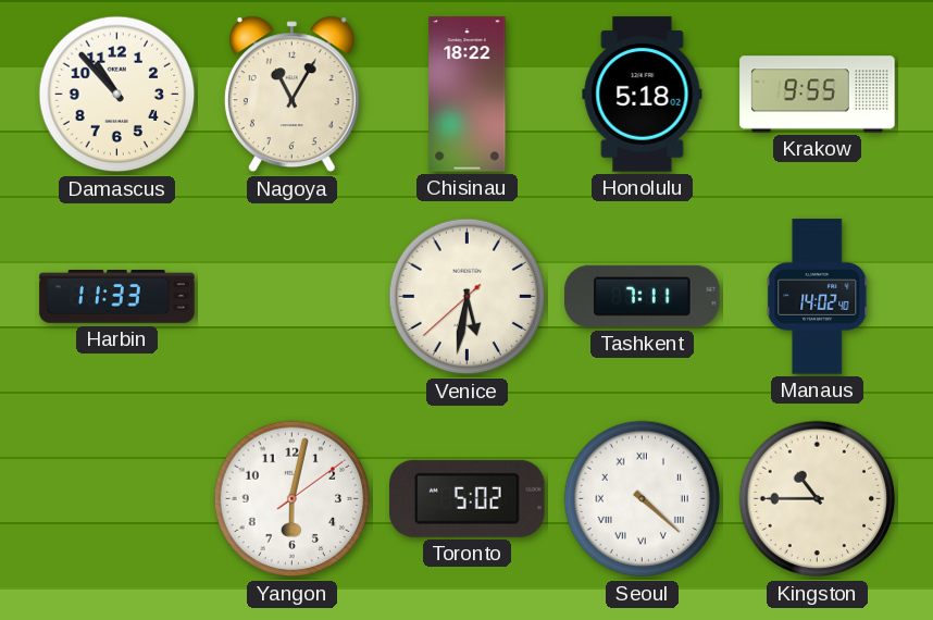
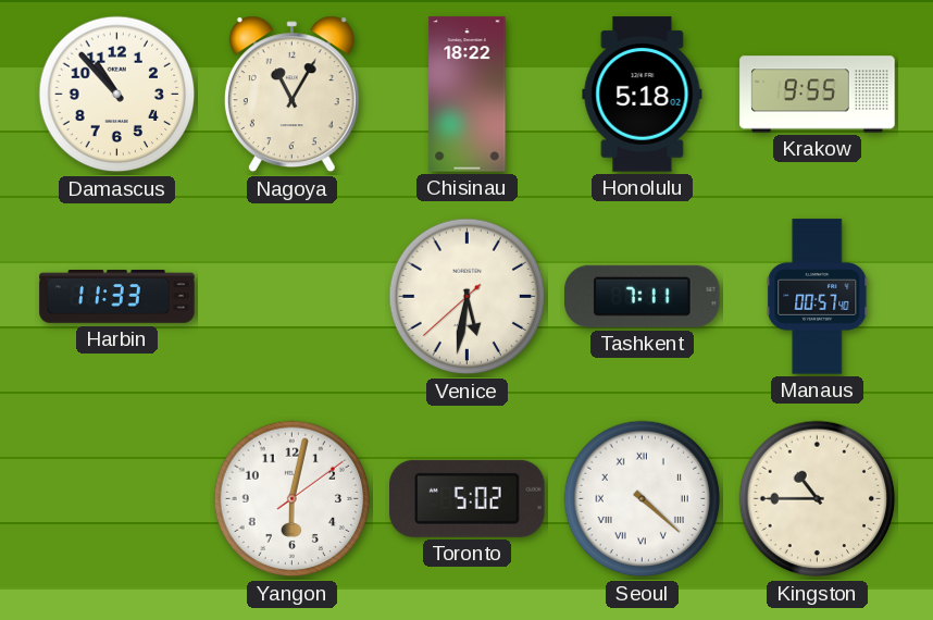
Manaus: 14:02 -> 00:57 (818, 297)
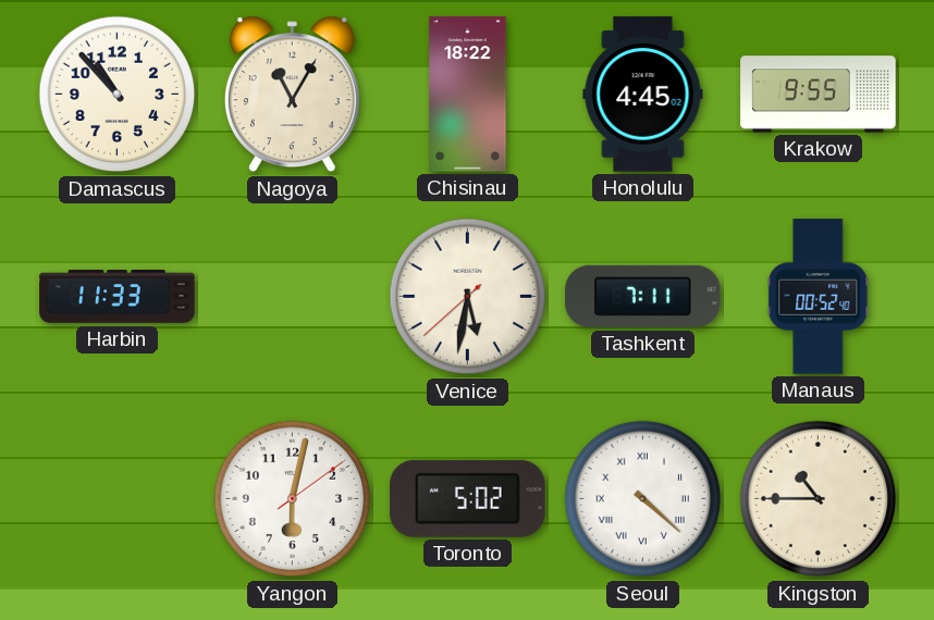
Honolulu: 5:18 -> 4:45 (643, 95)
Manaus: 00:57 -> 00:52 (819, 297)
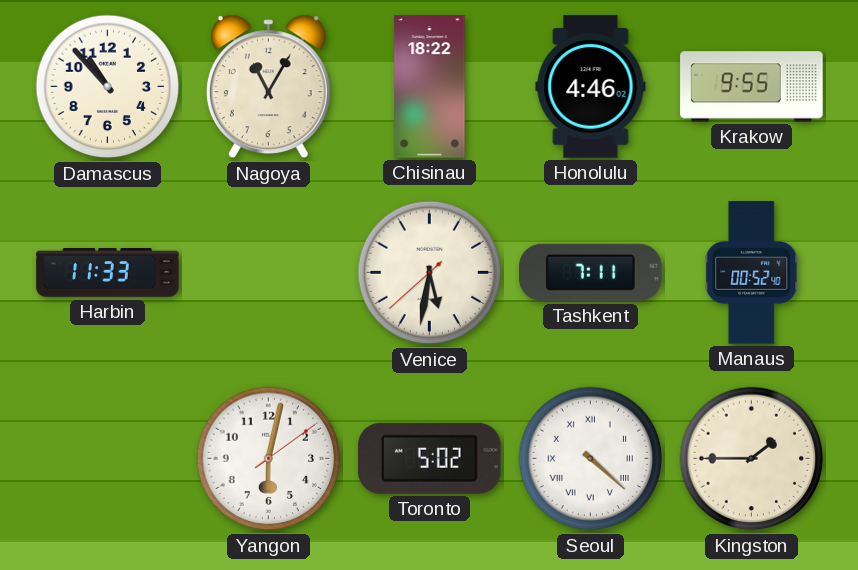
Honolulu: 4:45 -> 4:46 (591, 87)
Kingston: 10:45 -> 1:45 (752, 459)
